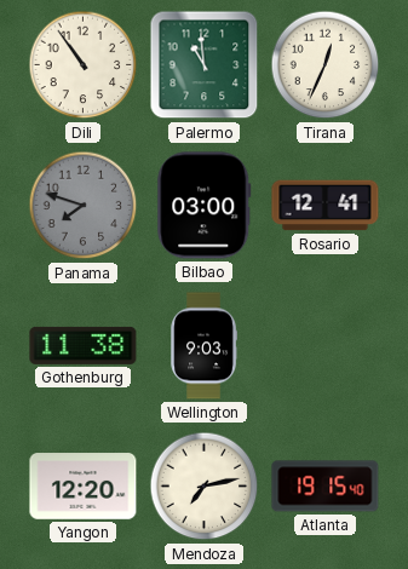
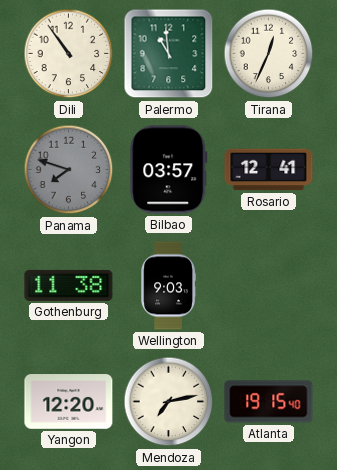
Bilbao: 03:00 -> 03:57 (169, 170)
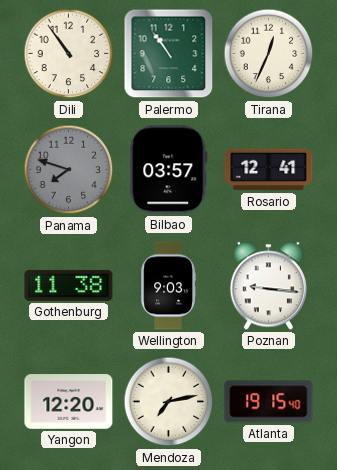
Palermo: 10:59 -> 10:54 (169, 54)
Poznan: none -> 9:16 (268, 286)
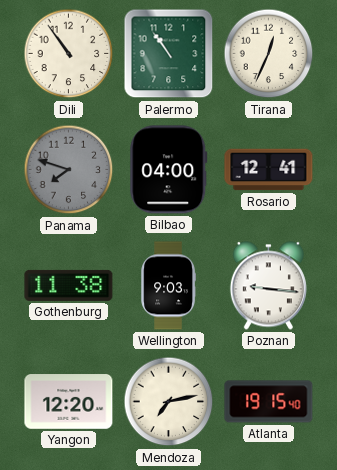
Bilbao: 03:57 -> 04:00 (169, 170)
